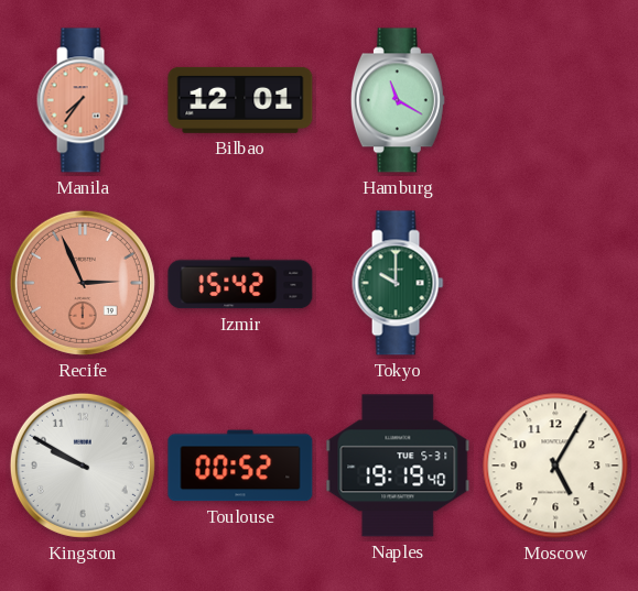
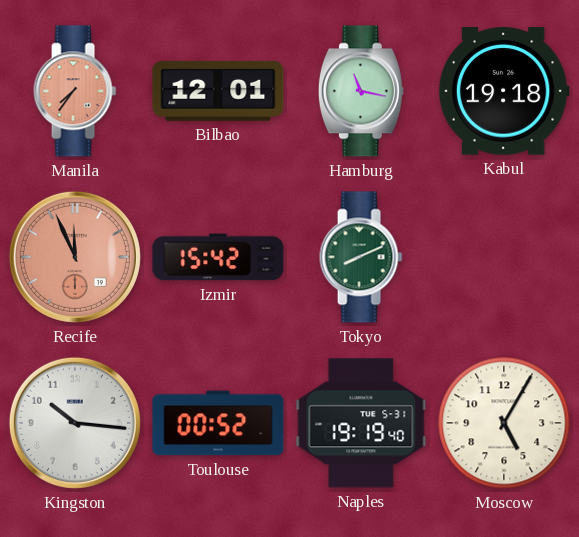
Hamburg: 11:20 -> 11:17 (361, 91)
Kabul: none -> 19:18 (504, 91)
Recife: 2:56 -> 11:56 (75, 257)
Tokyo: 10:00 -> 8:11 (361, 257)
Kingston: 9:50 -> 10:16 (75, 423)
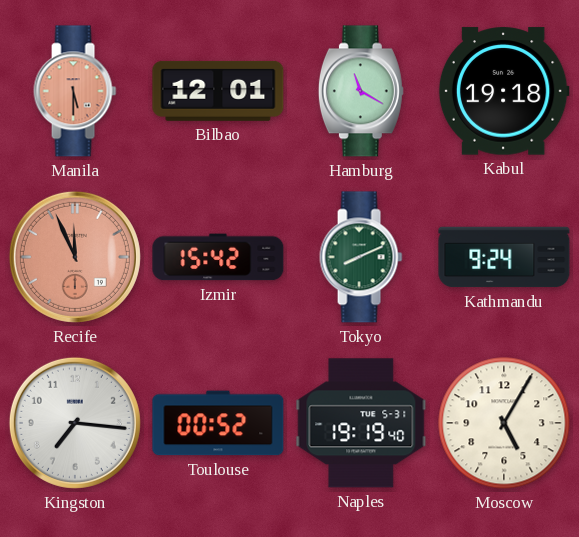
Manila: 7:36 -> 5:30 (75, 91)
Hamburg: 11:17 -> 11:20 (361, 91)
Kathmandu: none -> 9:24 (504, 257)
Kingston: 10:16 -> 7:16 (75, 423)
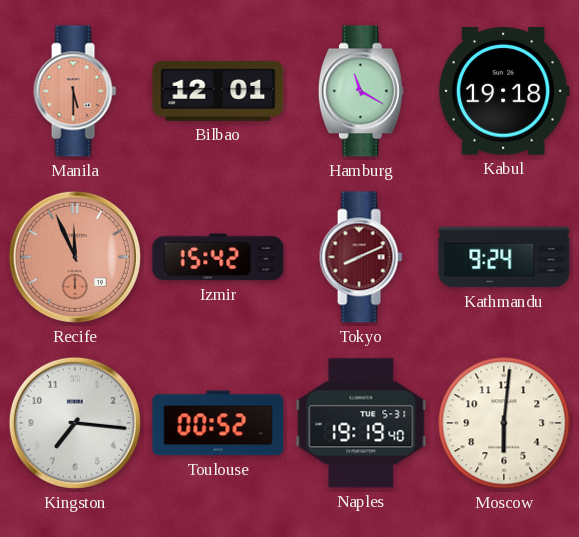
Tokyo dial: green -> burgundy (361, 257)
Moscow: 5:05 -> 6:01 (504, 423)
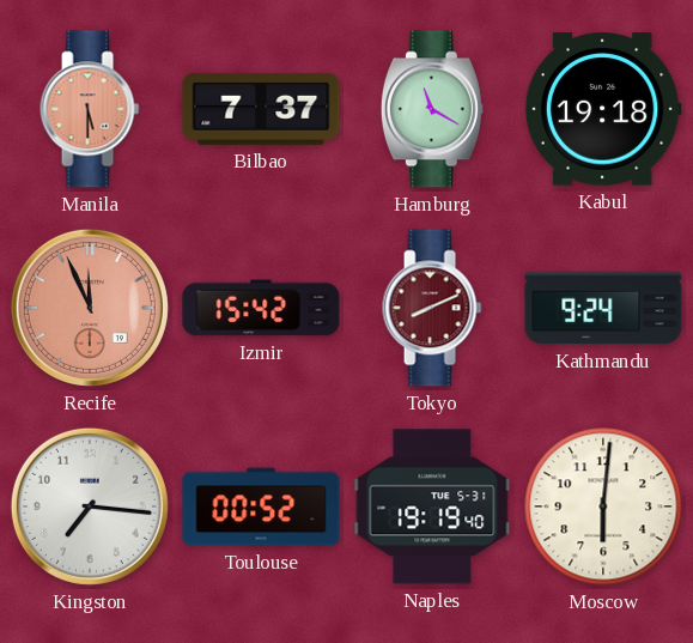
Bilbao: 12:01 -> 7:37 (261, 109)
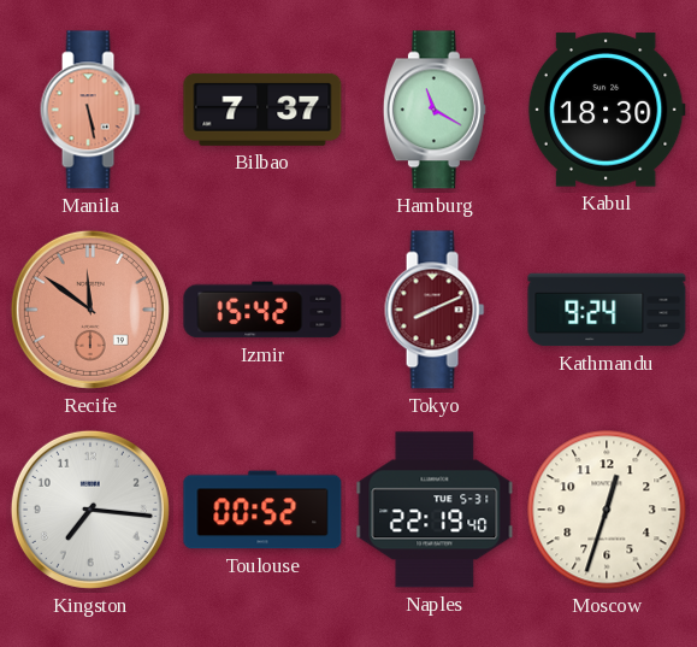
Manila: 5:30 -> 5:28 (90, 110)
Kabul: 19:18 -> 18:30 (607, 110)
Recife: 11:56 -> 11:51 (90, 310)
Naples: 19:19 -> 22:19 (435, 510)
Moscow: 6:01 -> 12:33 (607, 510)
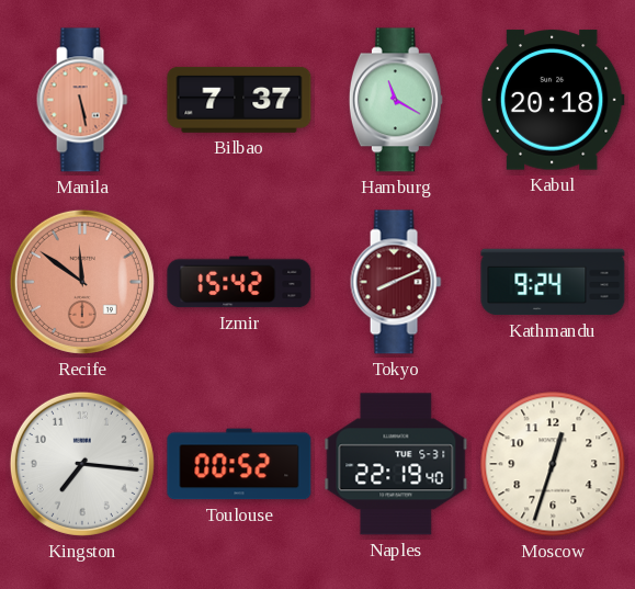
Kabul: 18:30 -> 20:18 (553, 100)
